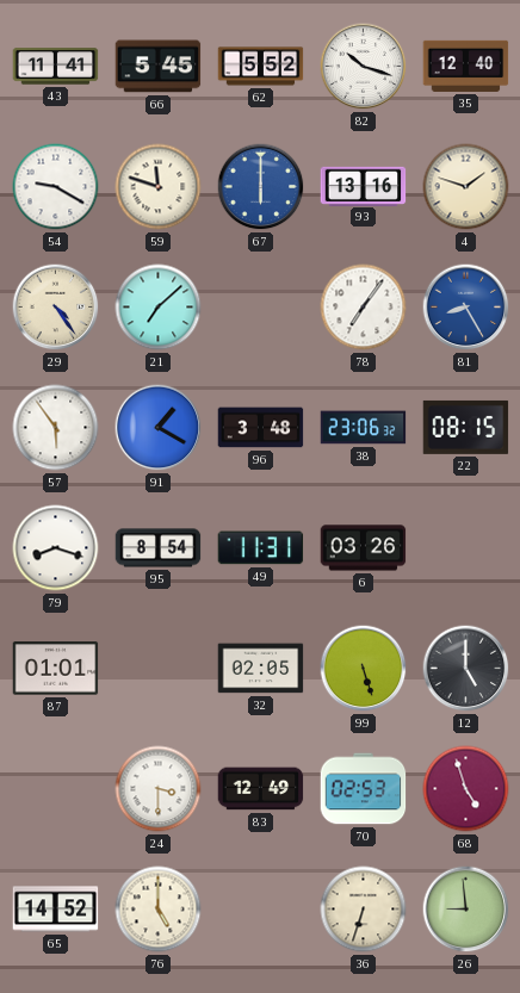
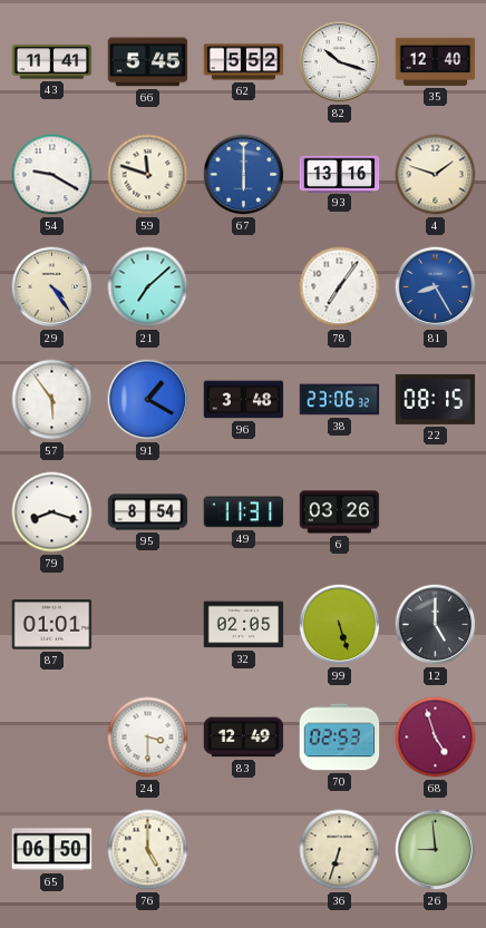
65: 14:52 -> 06:50 (52, 850)
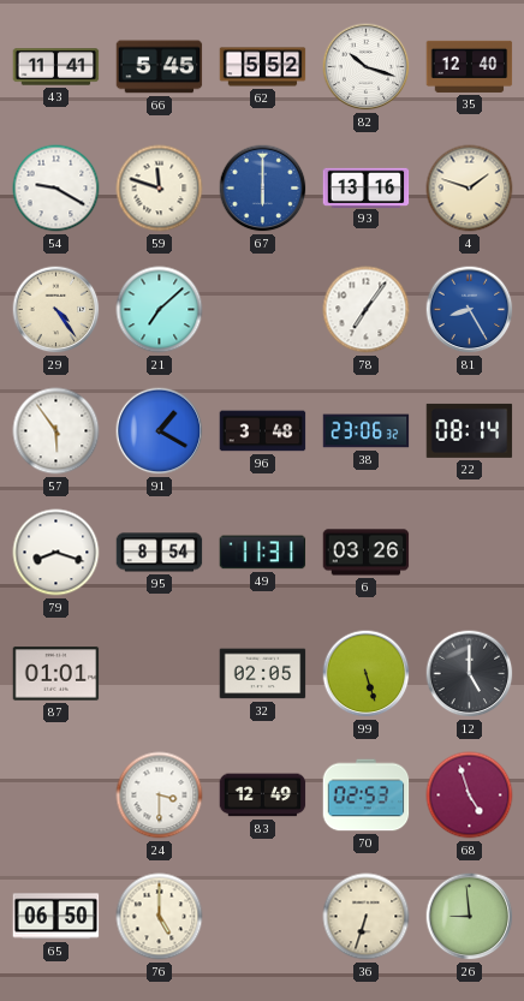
22: 08:15 -> 08:14 (470, 430)
